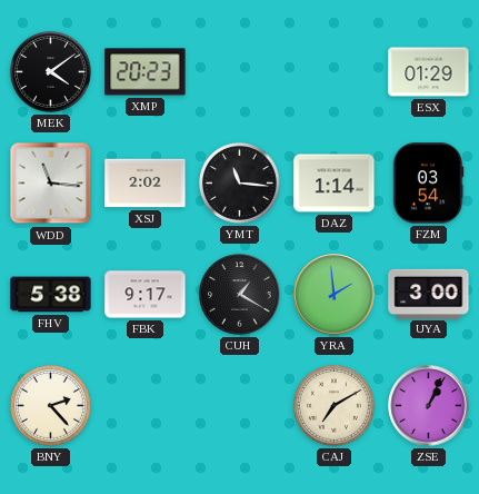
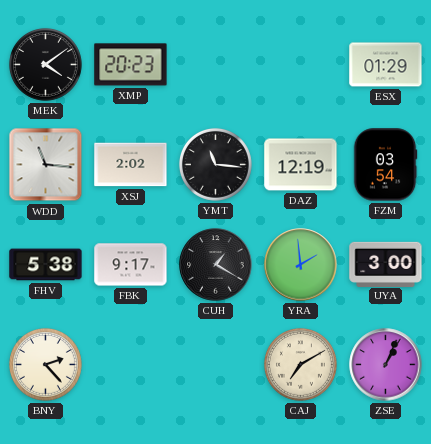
DAZ: 1:14 -> 12:19 (301, 165)
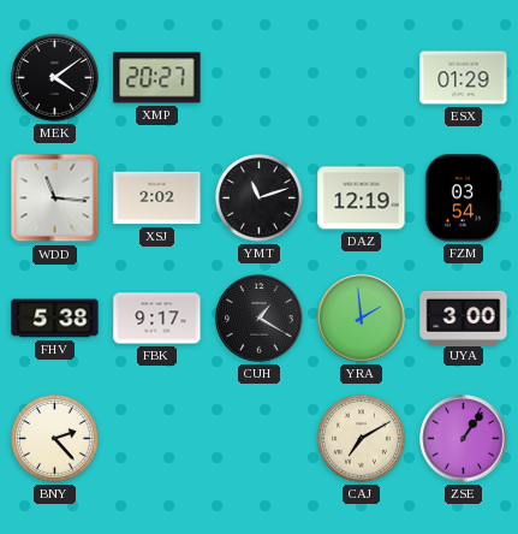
XMP: 20:23 -> 20:27 (157, 78)
YMT: 11:16 -> 11:12 (258, 197)
ZSE: 1:04 -> 1:06 (464, 439)
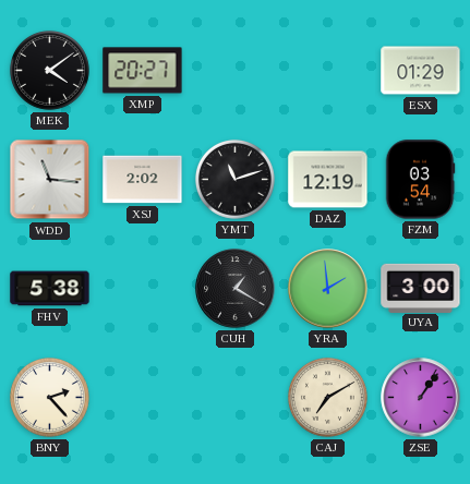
FBK: 9:17 -> none (157, 319)
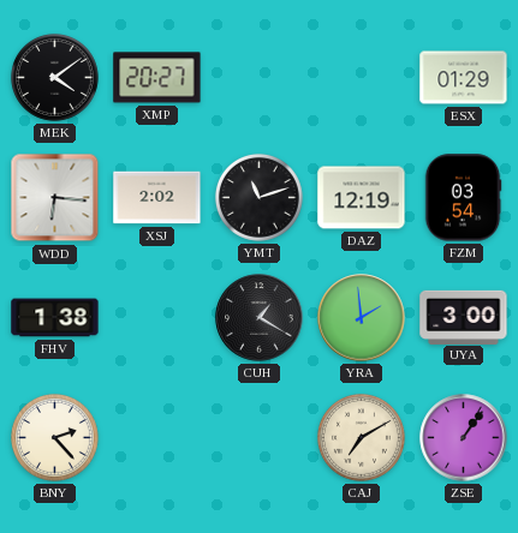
WDD: 11:16 -> 6:16 (55, 198)
FHV: 5:38 -> 1:38 (55, 318)
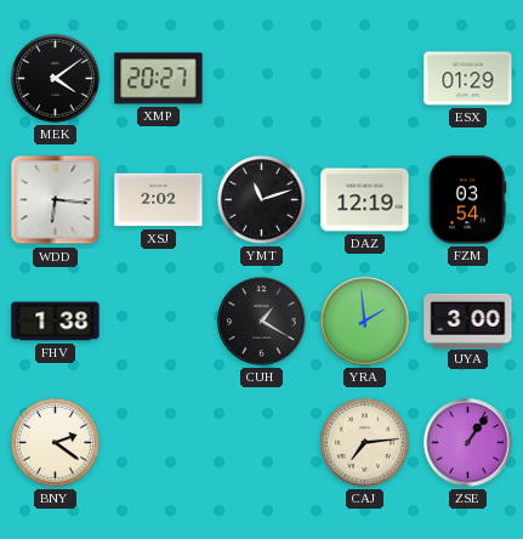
BNY: 2:23 -> 2:21 (55, 442)
CAJ: 7:10 -> 7:14 (364, 442)
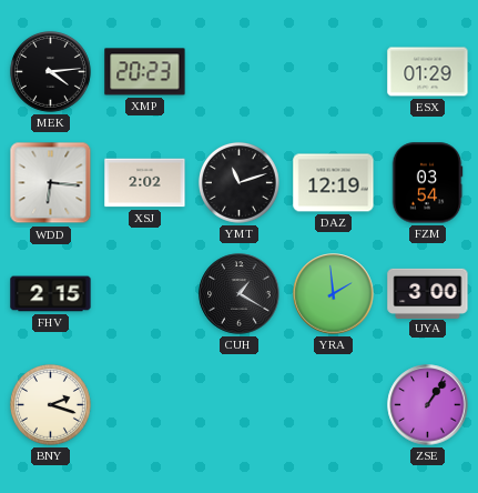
MEK: 4:09 -> 4:14 (50, 71)
XMP: 20:27 -> 20:23 (145, 72)
FHV: 1:38 -> 2:15 (51, 294)
BNY: 2:21 -> 2:18 (50, 404)
CAJ: 7:14 -> none (364, 442)
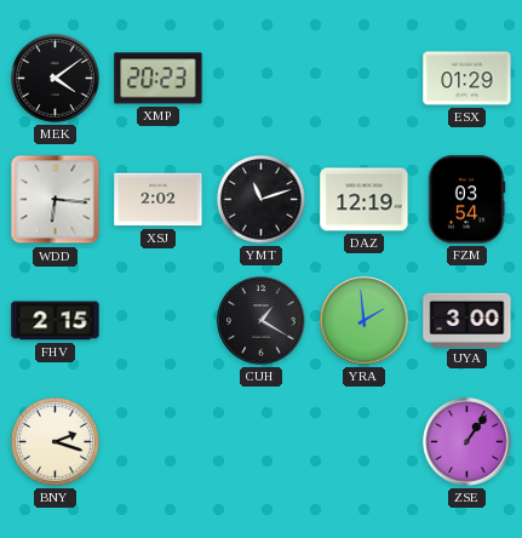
MEK: 4:14 -> 4:09 (55, 78)
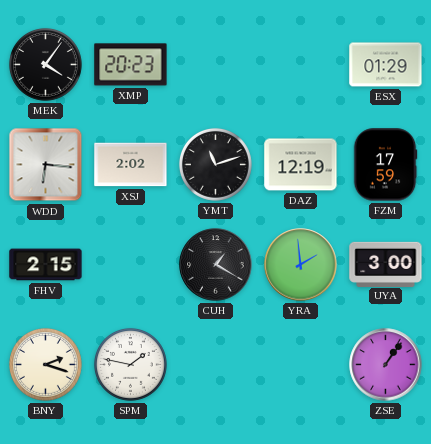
MEK: 4:09 -> 4:06 (45, 64)
FZM: 03:54 -> 17:59 (385, 165)
SPM: none -> 1:47 (130, 364)
